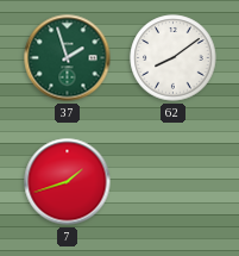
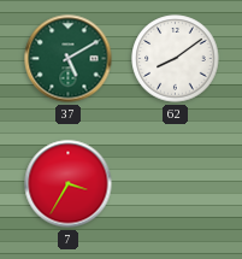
37: 1:57 -> 5:10 (69, 59)
7: 1:42 -> 3:35 (69, 184)
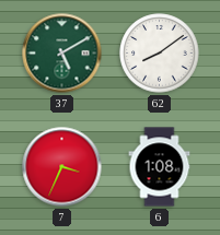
7: 3:35 -> 3:34 (62, 167)
6: none -> 1:08 (160, 167)
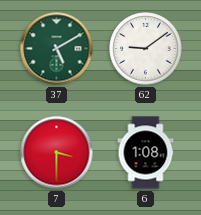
62: 8:09 -> 9:09 (146, 49)
7: 3:34 -> 3:30 (57, 153)
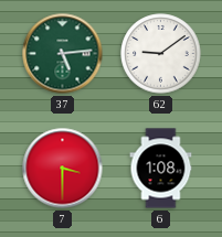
37: 5:10 -> 5:14 (63, 54)
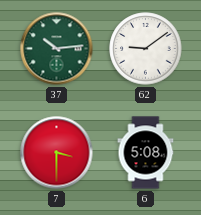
37: 5:14 -> 10:14 (57, 49)
6: 1:08 -> 5:08 (146, 153)
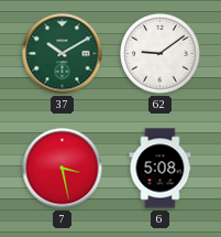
37: 10:14 -> 10:10 (63, 54)
7: 3:30 -> 3:28 (63, 169)
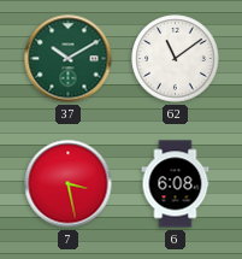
62: 9:09 -> 11:09 (176, 59)
6: 5:08 -> 6:08 (176, 184)
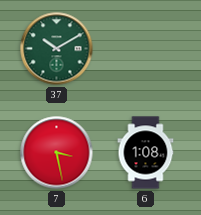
62: 11:09 -> none (176, 59)
6: 6:08 -> 1:08 (146, 153)
